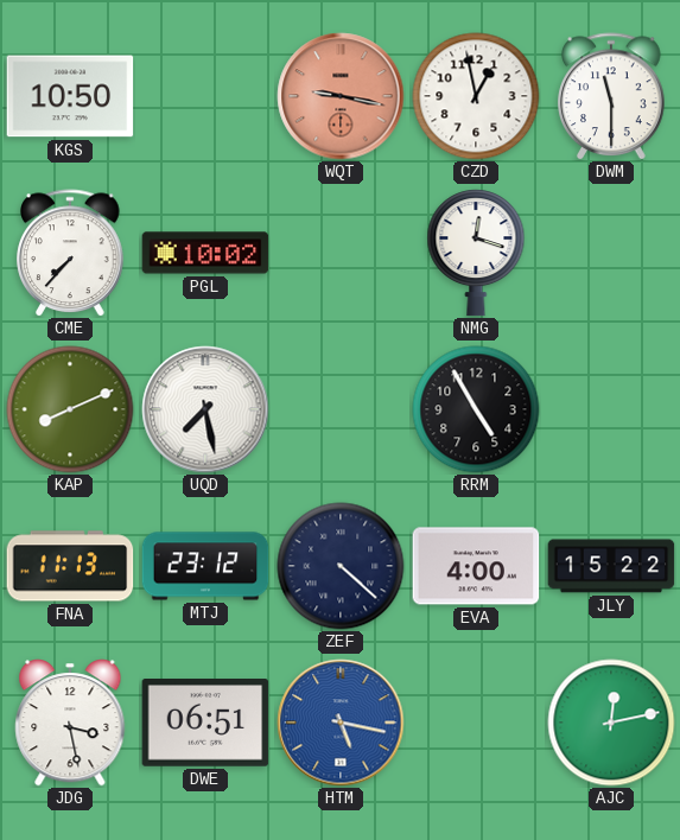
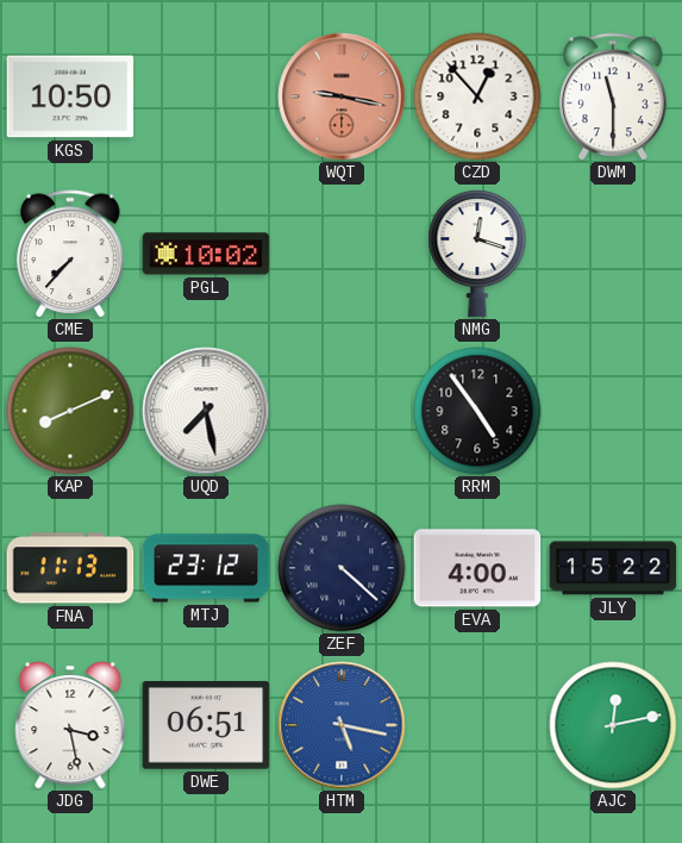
CZD: 12:58 -> 12:53 (477, 96)
RRM: 4:55 -> 4:54 (477, 411)
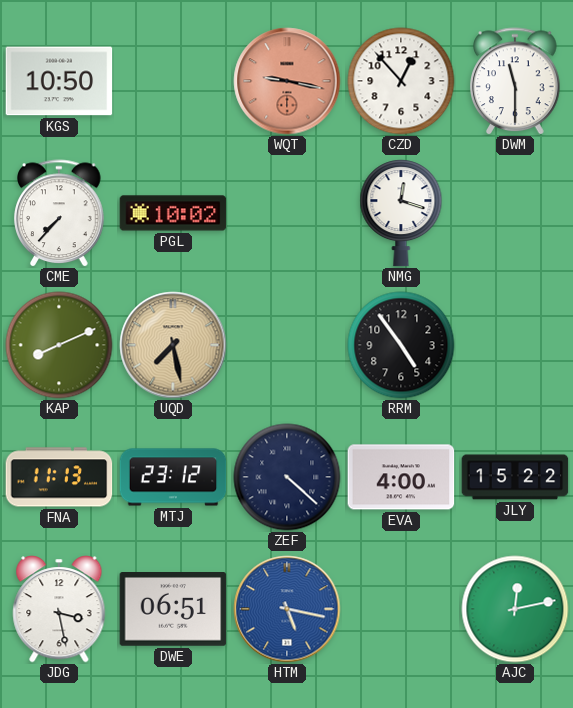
UQD dial: white -> champagne (173, 345)
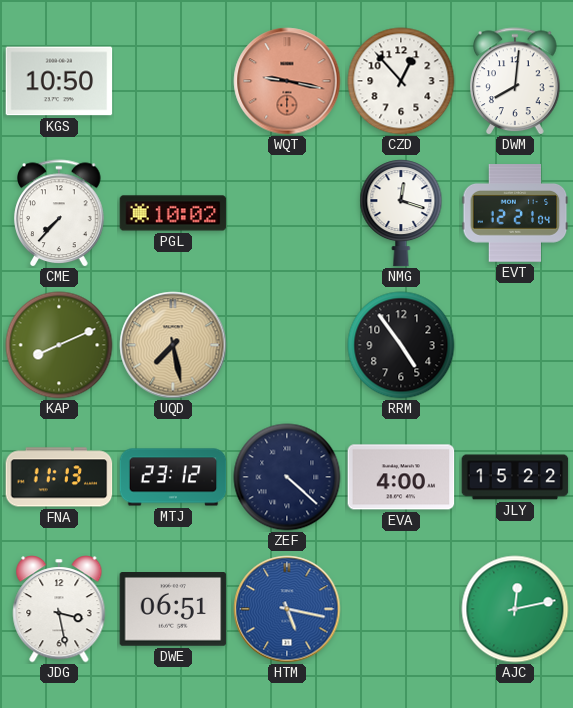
DWM: 11:30 -> 8:01 (515, 81)
EVT: none -> 12:21 (515, 213)
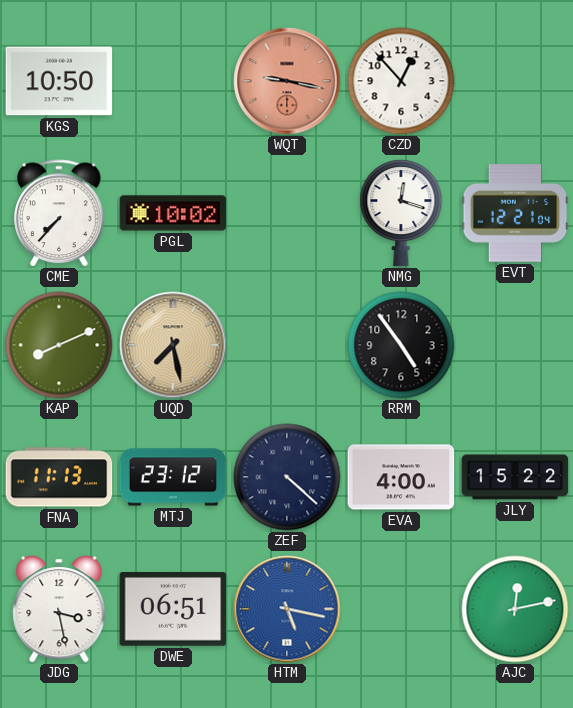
DWM: 8:01 -> none (515, 81)
